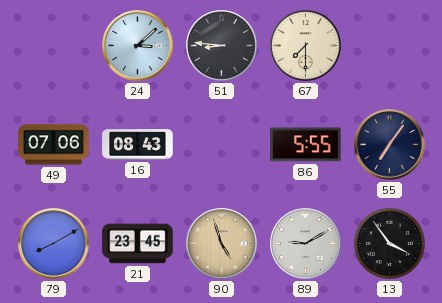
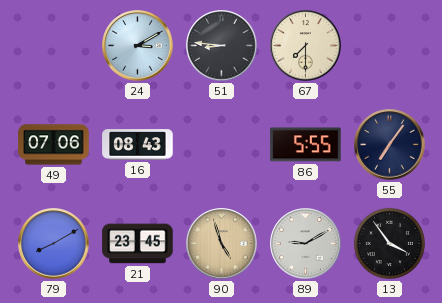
24: 3:08 -> 3:10 (138, 46)
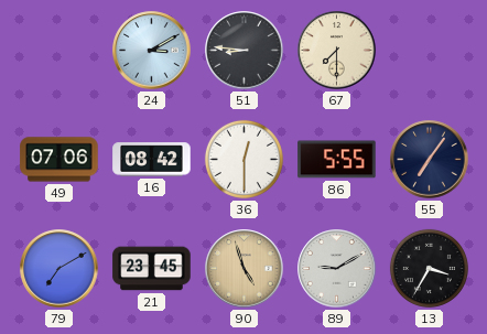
16: 08:43 -> 08:42 (152, 160)
36: none -> 12:30 (244, 159)
79: 8:10 -> 7:10 (59, 269)
13: 3:54 -> 3:35 (429, 268)
